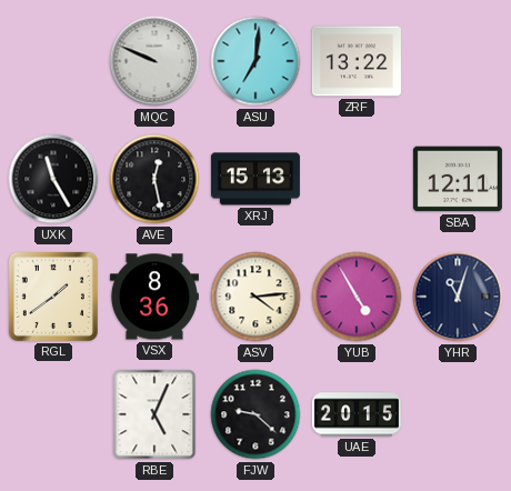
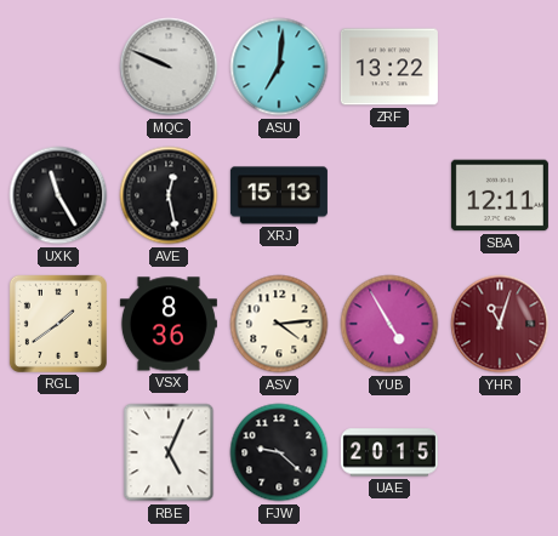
YHR dial: navy -> burgundy (500, 324)
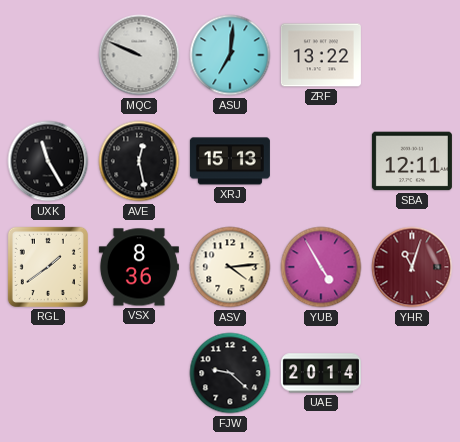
RBE: 5:04 -> none (169, 452)
UAE: 20:15 -> 20:14 (321, 373)
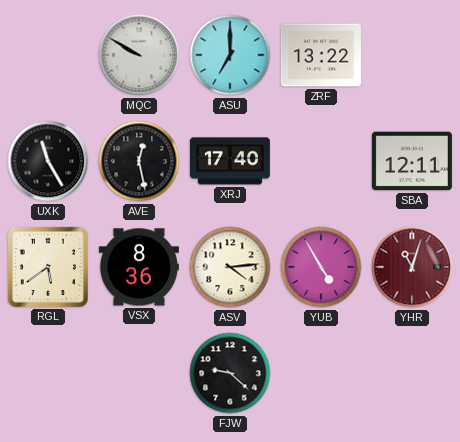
MQC: 9:49 -> 9:50 (139, 55)
ASU: 7:01 -> 7:00 (230, 55)
XRJ: 15:13 -> 17:40 (230, 161)
RGL: 1:39 -> 5:39 (48, 267)
UAE: 20:14 -> none (321, 373)
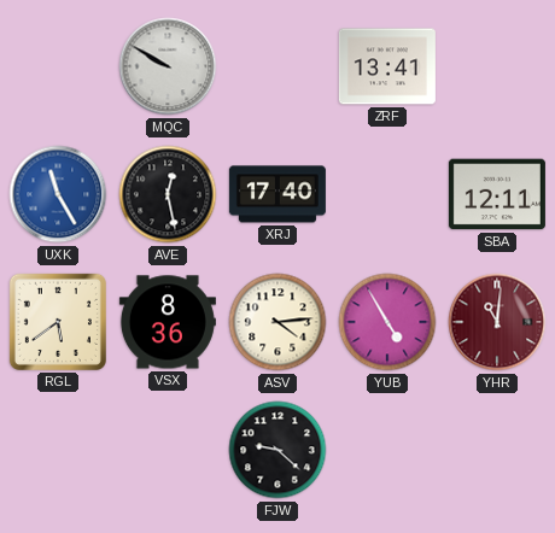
ASU: 7:00 -> none (230, 55)
ZRF: 13:22 -> 13:41 (387, 66)
UXK dial: black -> blue (58, 194)
YHR: 11:03 -> 11:01 (497, 322)
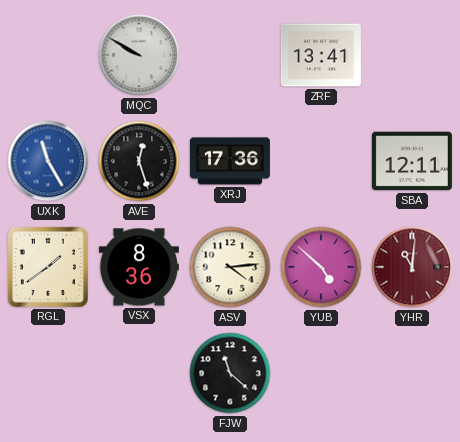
AVE: 12:28 -> 12:27 (139, 161)
XRJ: 17:40 -> 17:36 (230, 161)
RGL: 5:39 -> 1:39 (48, 267)
YUB: 4:55 -> 4:52 (321, 267)
FJW: 9:22 -> 11:22 (230, 373)
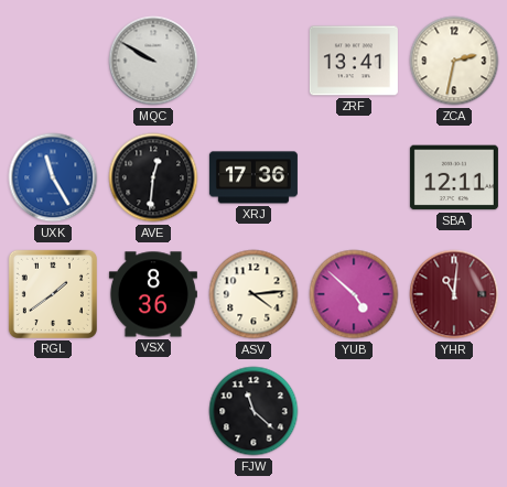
ZCA: none -> 2:32 (454, 61)
AVE: 12:27 -> 12:31 (153, 177)
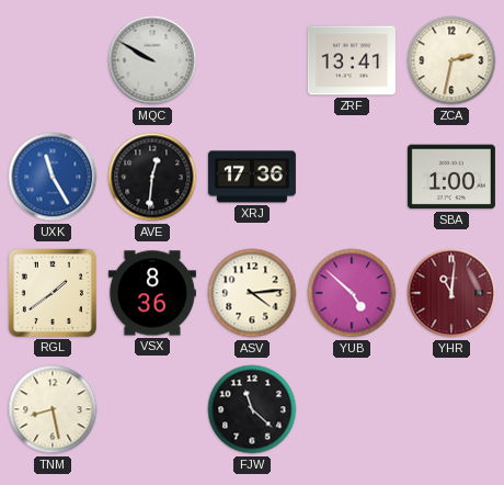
SBA: 12:11 -> 1:00 (451, 177)
TNM: none -> 8:28 (53, 409)
